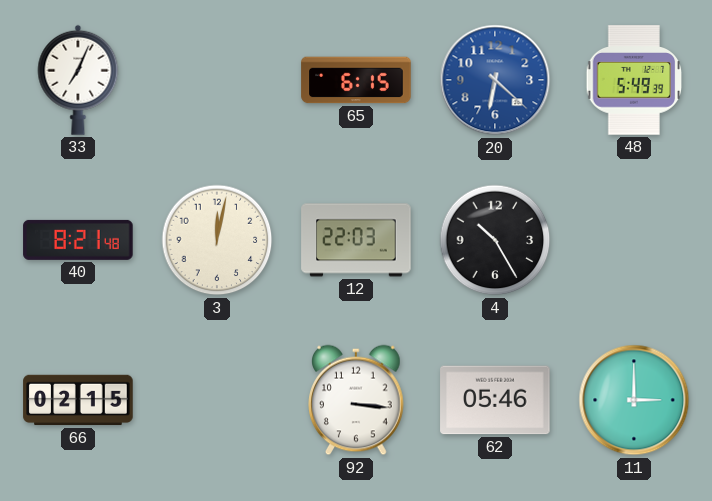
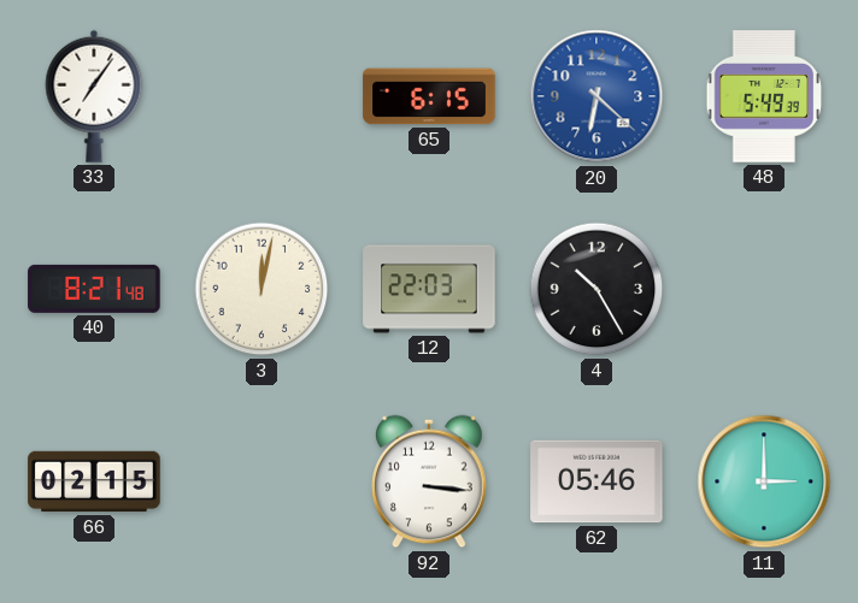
33: 7:04 -> 7:06 (94, 96)
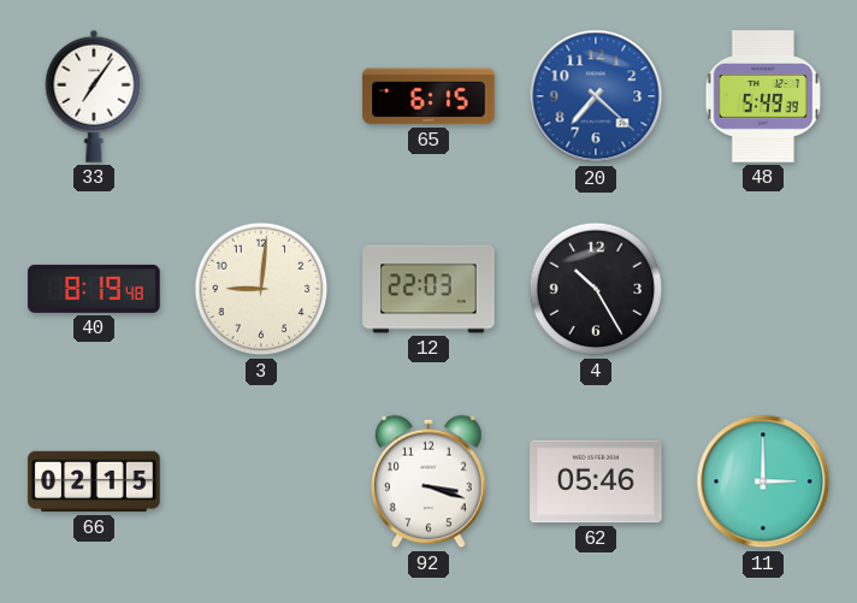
20: 6:22 -> 7:22 (596, 96)
40: 8:21 -> 8:19 (94, 289)
3: 12:02 -> 9:01 (261, 289)
92: 3:16 -> 3:18 (428, 481)
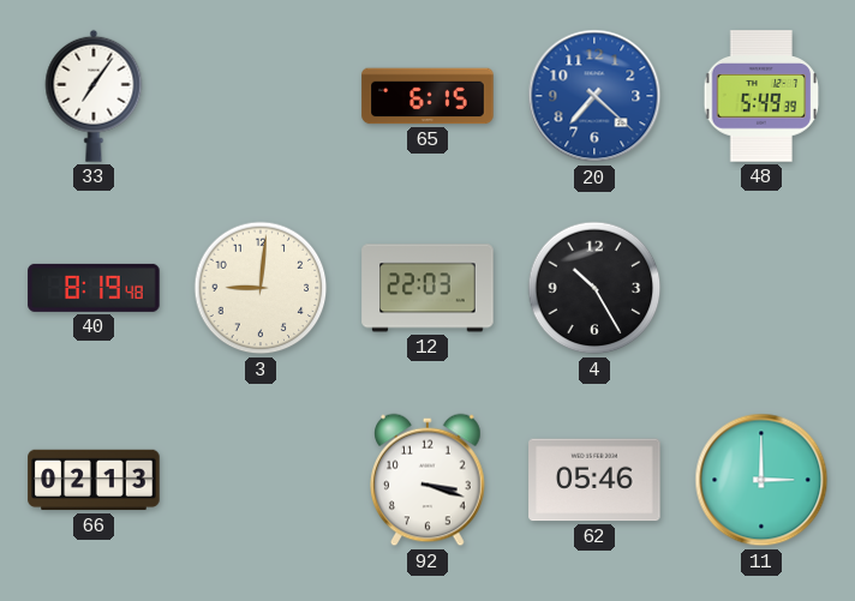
66: 02:15 -> 02:13 (94, 480)
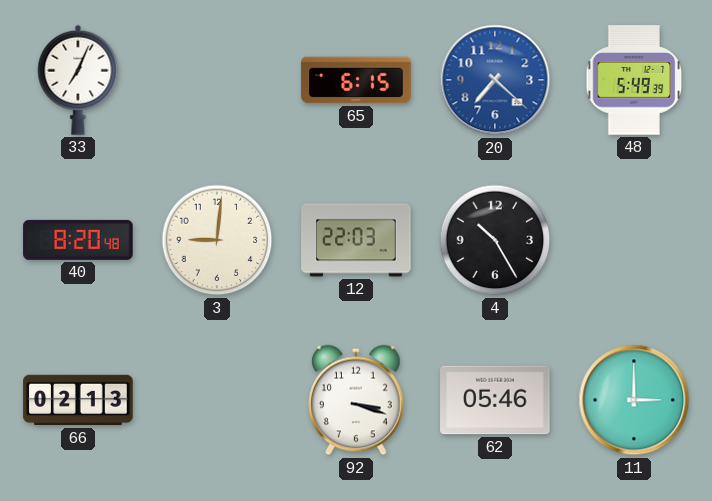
33: 7:06 -> 7:04 (78, 80)
40: 8:19 -> 8:20 (78, 240)
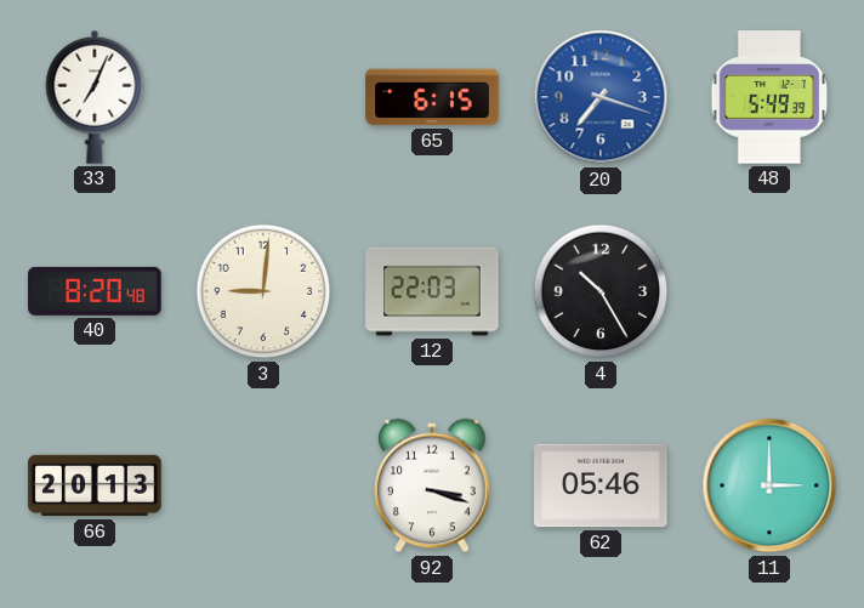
20: 7:22 -> 7:18 (601, 97)
66: 02:13 -> 20:13 (95, 485)
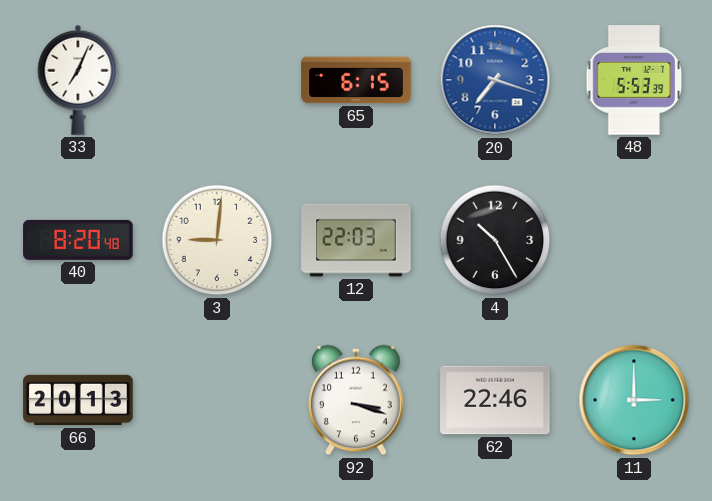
48: 5:49 -> 5:53 (634, 80)
62: 05:46 -> 22:46 (495, 400)
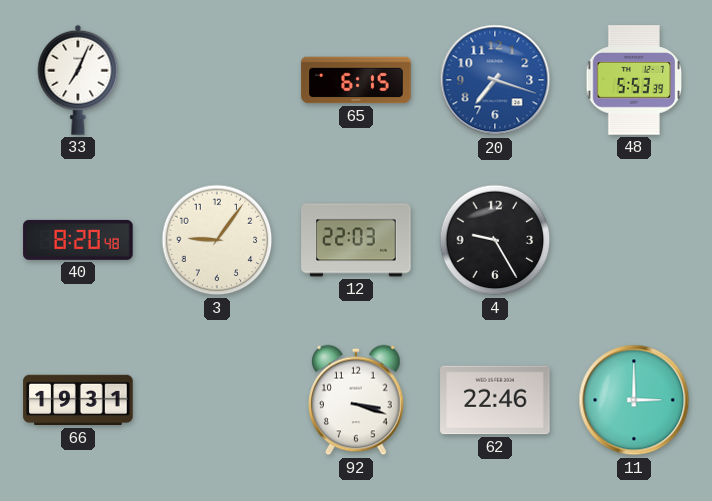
3: 9:01 -> 9:06 (217, 240)
4: 10:25 -> 9:25 (495, 240)
66: 20:13 -> 19:31 (78, 400)
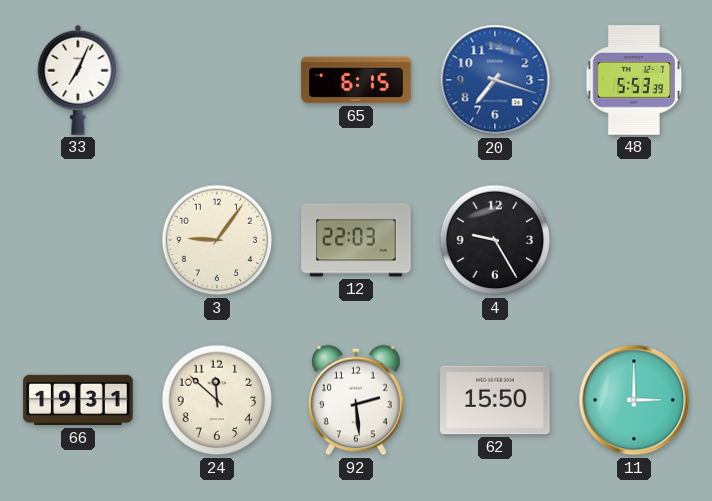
40: 8:20 -> none (78, 240)
24: none -> 11:52 (217, 400)
92: 3:18 -> 2:29 (356, 400)
62: 22:46 -> 15:50 (495, 400)
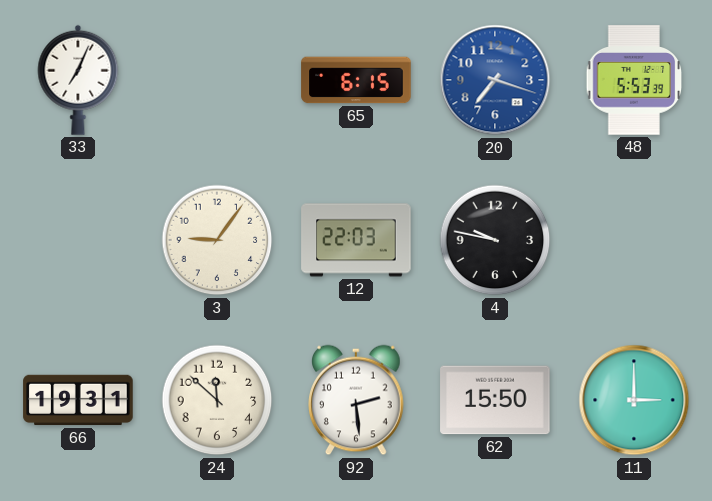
4: 9:25 -> 9:47 (495, 240)
